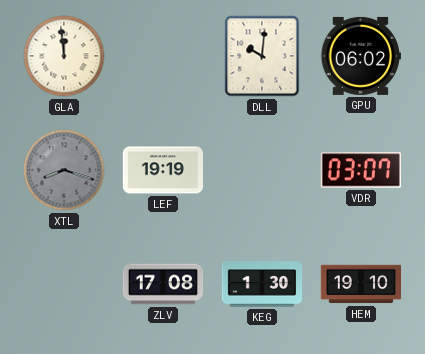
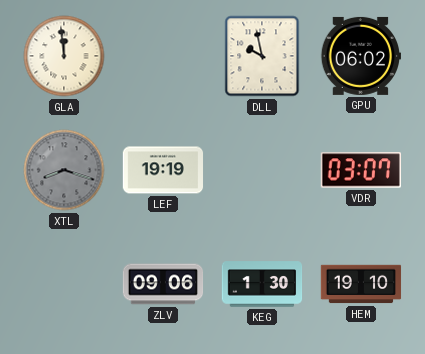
DLL: 10:01 -> 9:58 (262, 56)
ZLV: 17:08 -> 09:06 (163, 284)
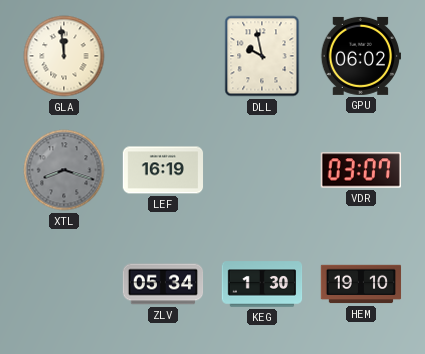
LEF: 19:19 -> 16:19 (163, 170)
ZLV: 09:06 -> 05:34 (163, 284)
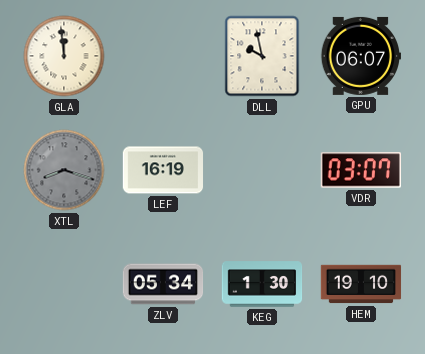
GPU: 06:02 -> 06:07 (360, 56)
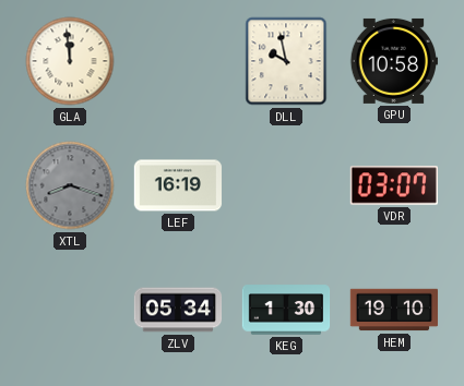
GPU: 06:07 -> 10:58 (393, 61)
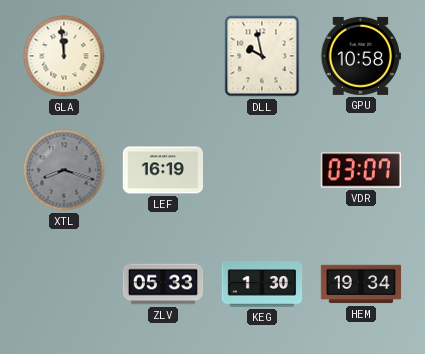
ZLV: 05:34 -> 05:33 (163, 284)
HEM: 19:10 -> 19:34 (361, 284)
